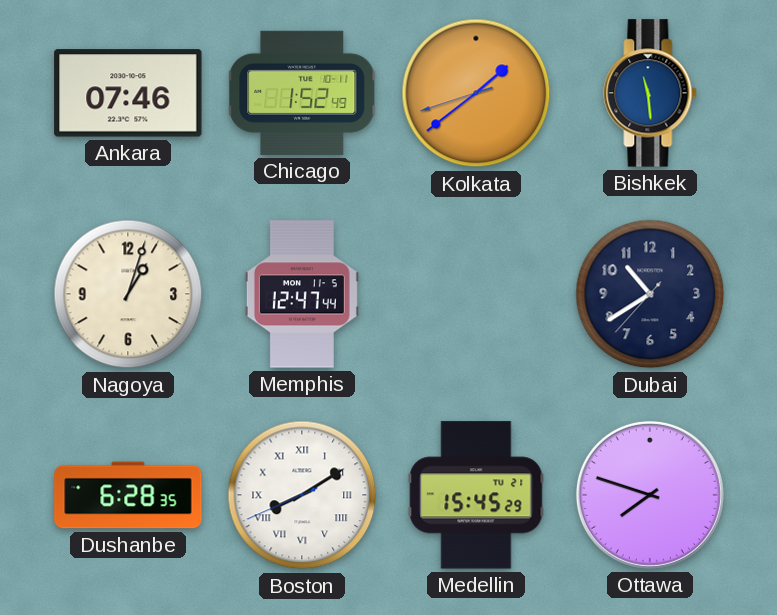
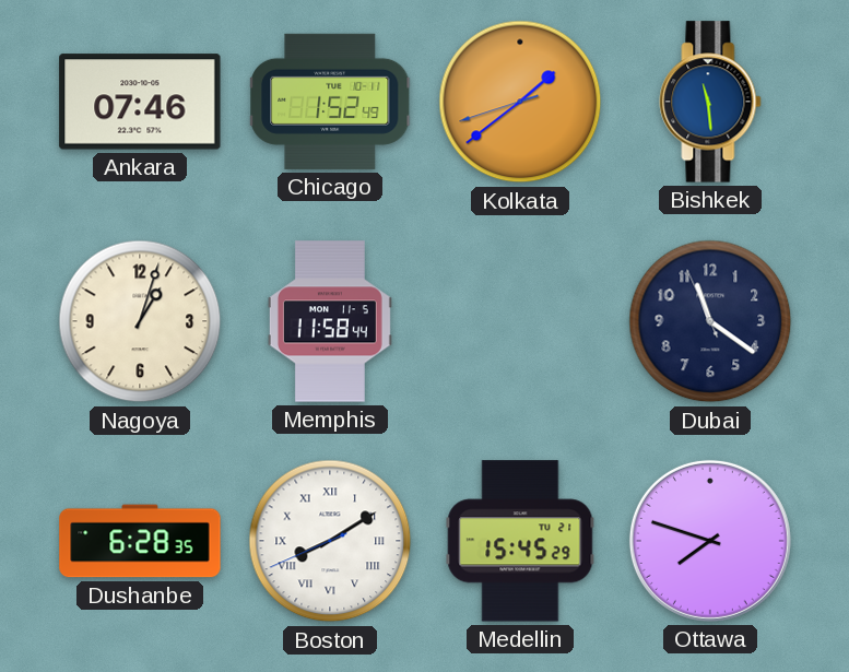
Memphis: 12:47 -> 11:58 (330, 321)
Dubai: 10:39 -> 11:20 (710, 321)
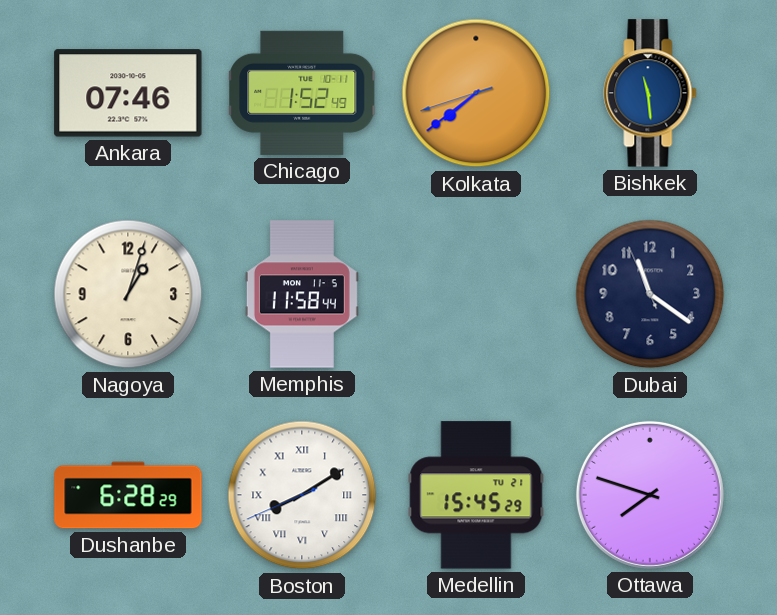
Kolkata: 1:38 -> 7:38 (476, 93)
Dushanbe: 6:28:35 -> 6:28:29 (128, 495)
